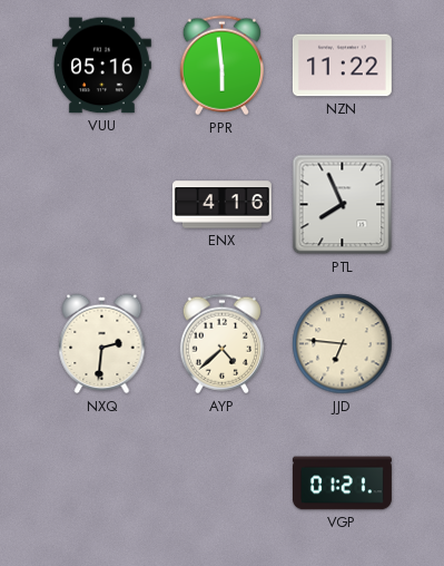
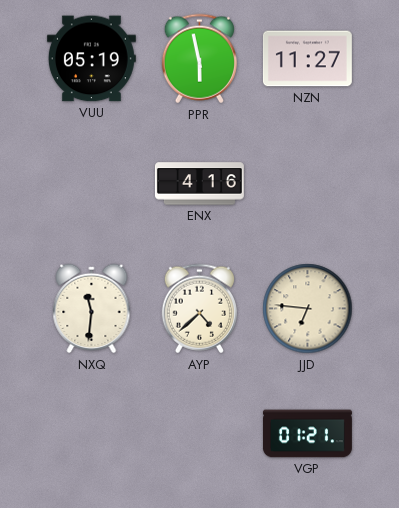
VUU: 05:16 -> 05:19 (91, 59)
PPR: 5:59 -> 5:58 (199, 59)
NZN: 11:22 -> 11:27 (307, 59)
PTL: 7:56 -> none (343, 205)
NXQ: 2:31 -> 11:31 (92, 309)
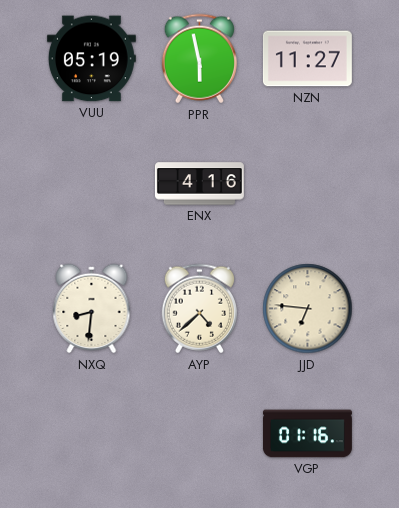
NXQ: 11:31 -> 8:31 (92, 309)
VGP: 01:21 -> 01:16 (307, 434)
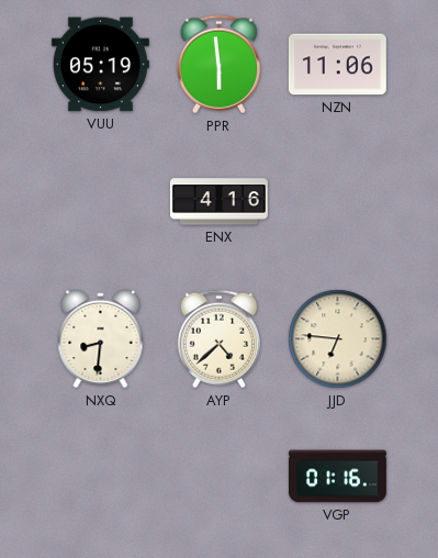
PPR: 5:58 -> 5:59 (218, 65)
NZN: 11:27 -> 11:06 (337, 65)
